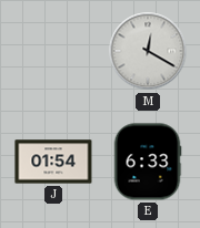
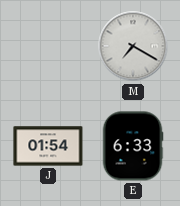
M: 12:20 -> 7:20 (133, 46)
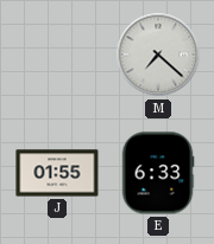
M: 7:20 -> 7:22 (158, 54)
J: 01:54 -> 01:55 (57, 173)
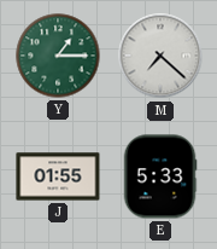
Y: none -> 1:15 (58, 56)
E: 6:33 -> 5:33 (160, 176)
